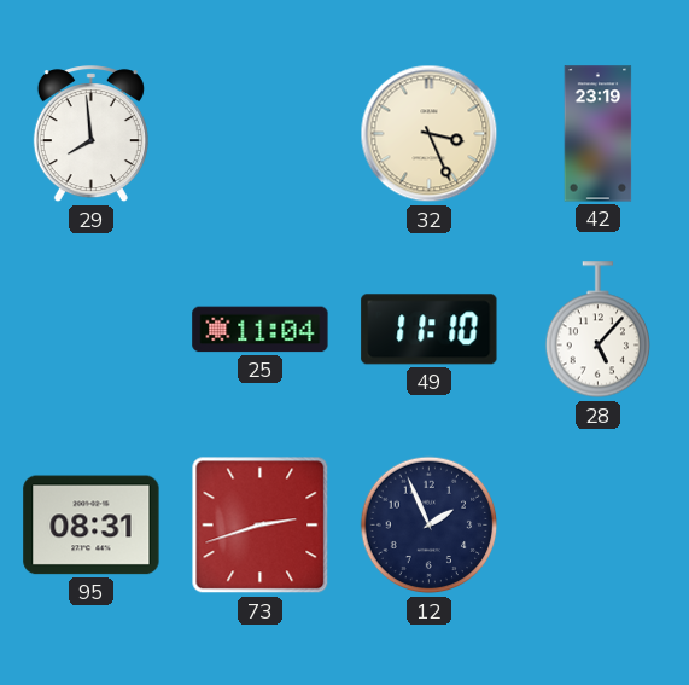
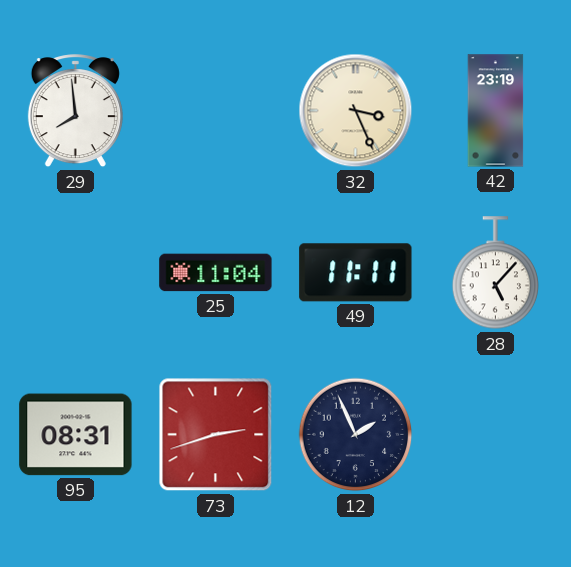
49: 11:10 -> 11:11 (356, 273)
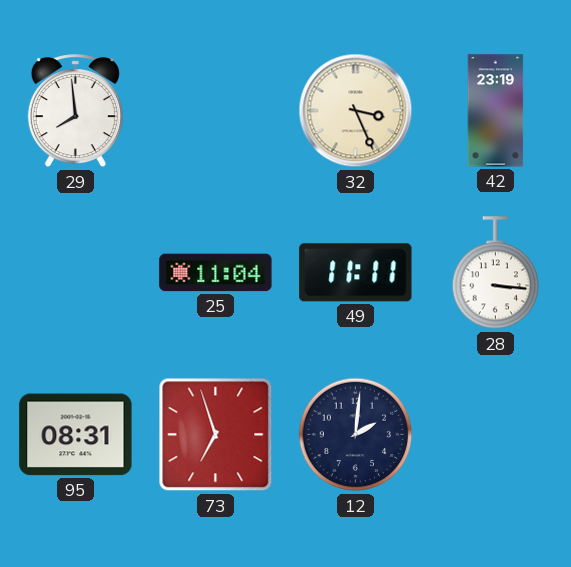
28: 5:07 -> 3:16 (496, 273)
73: 2:42 -> 6:57 (216, 435)
12: 1:56 -> 2:01 (356, 435)
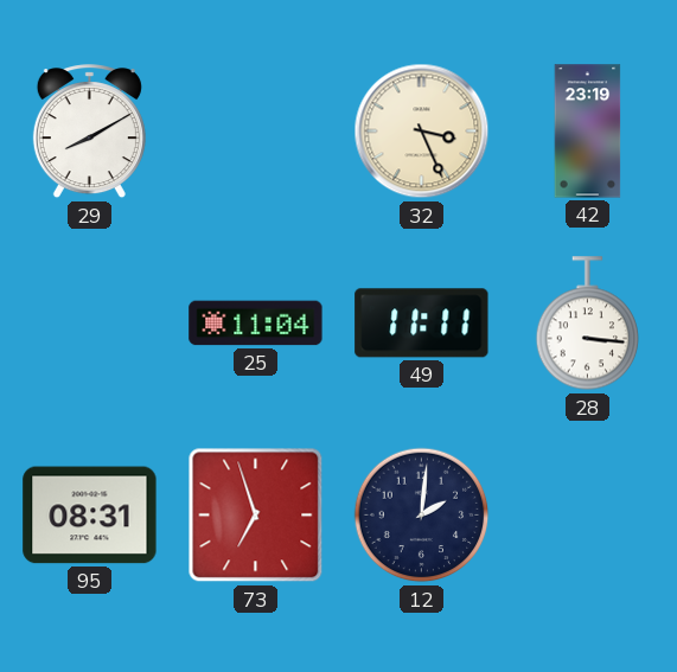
29: 7:59 -> 8:10 (89, 132)
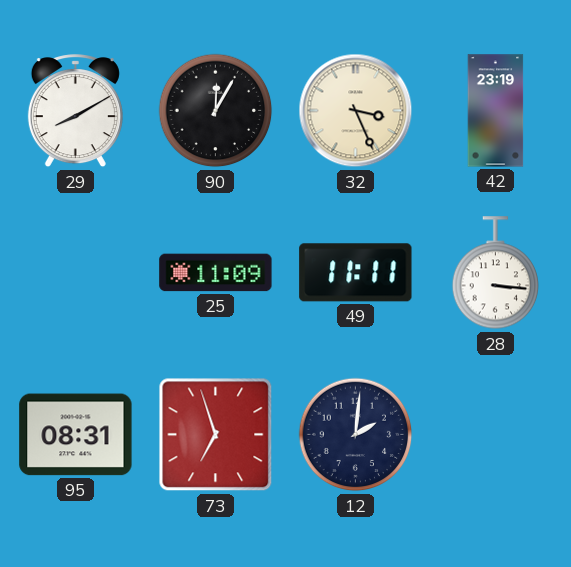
90: none -> 12:05 (216, 111)
25: 11:04 -> 11:09 (216, 273)
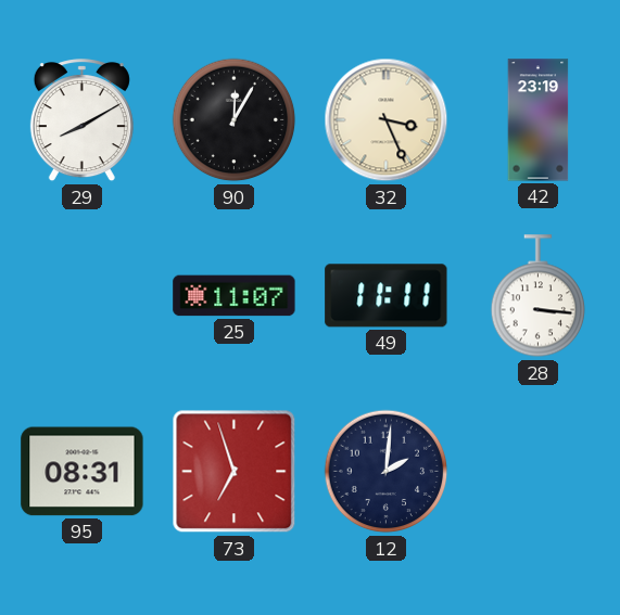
25: 11:09 -> 11:07 (235, 296)
